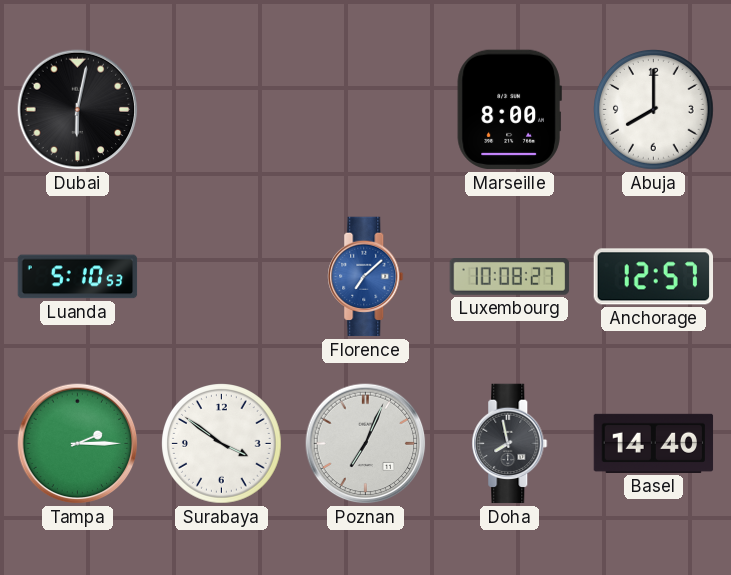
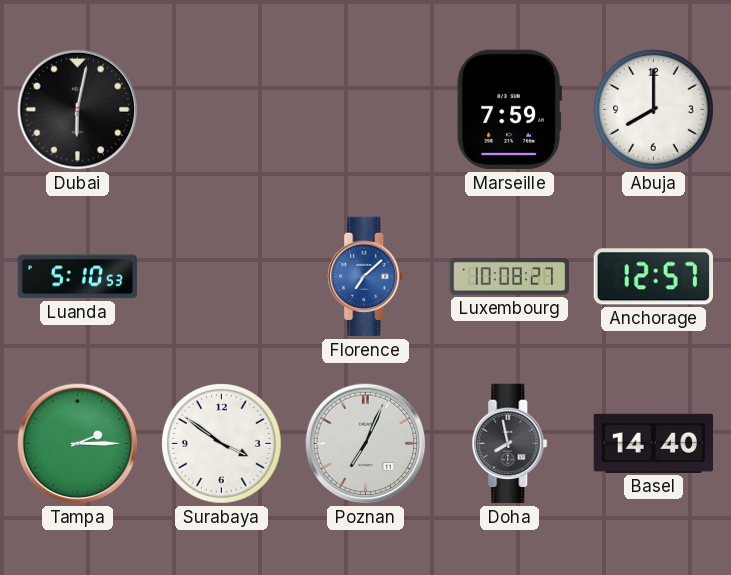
Marseille: 8:00 -> 7:59 (509, 110)
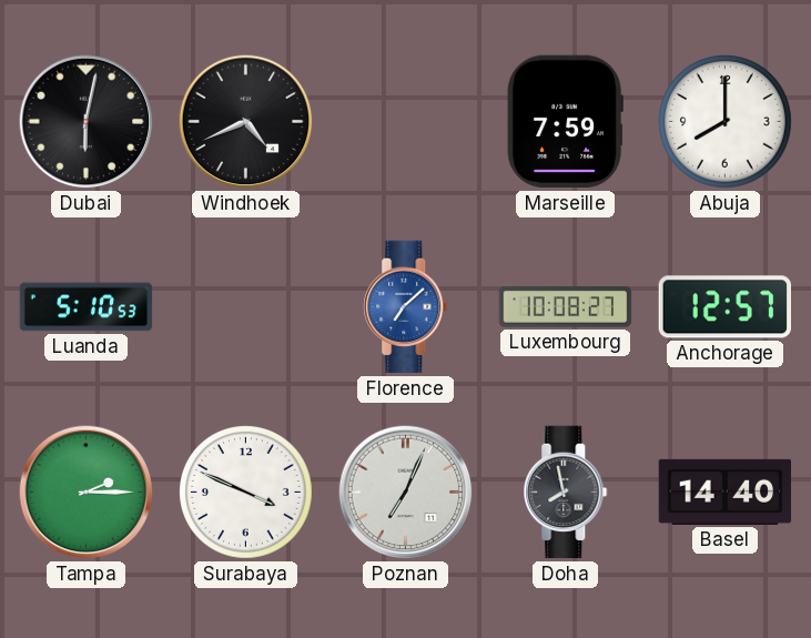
Windhoek: none -> 4:41 (246, 122)
Surabaya: 3:51 -> 3:49 (246, 493)
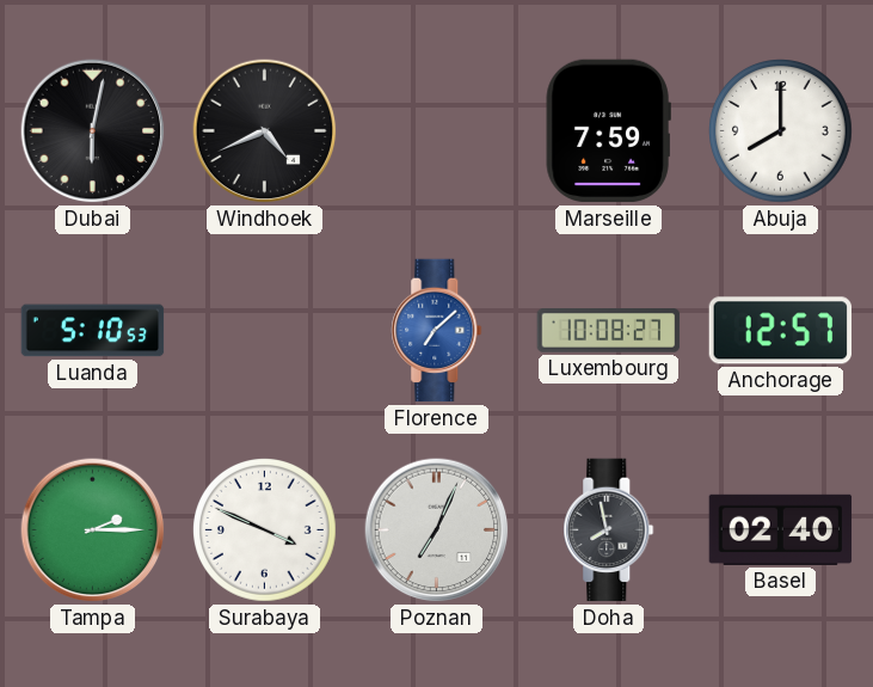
Basel: 14:40 -> 02:40 (781, 529)
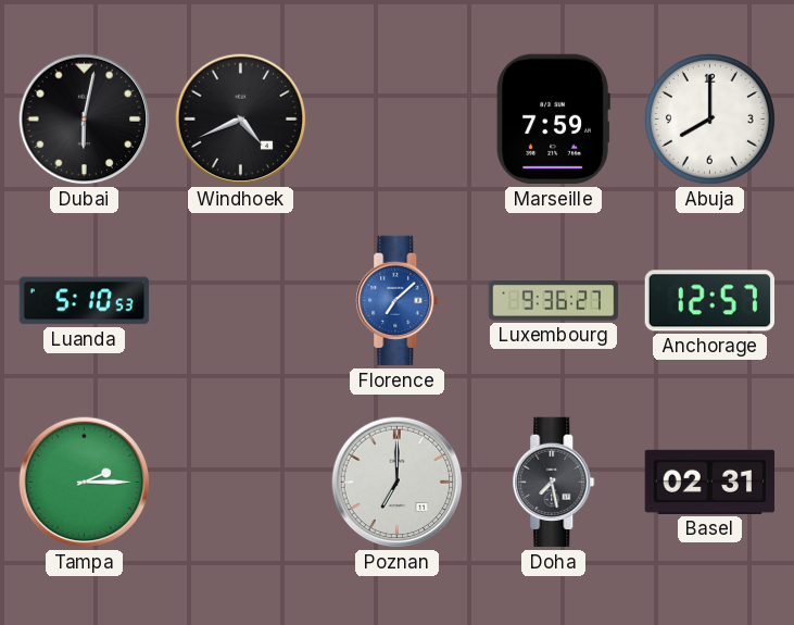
Luxembourg: 10:08 -> 9:36 (554, 301)
Surabaya: 3:49 -> none (265, 530)
Poznan: 7:04 -> 7:00 (398, 483)
Doha: 7:58 -> 7:28 (554, 483)
Basel: 02:40 -> 02:31 (710, 482)
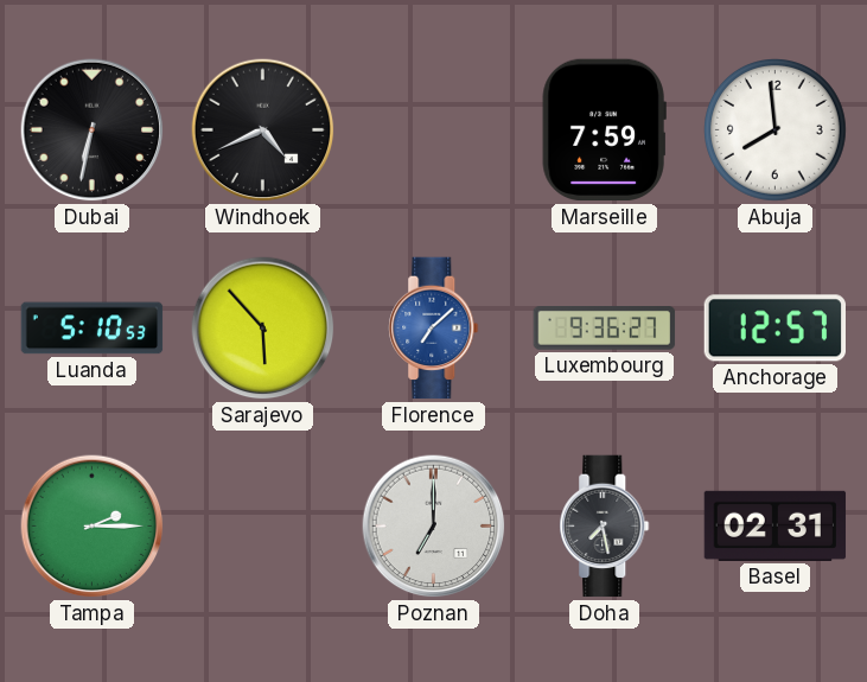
Dubai: 6:02 -> 6:32 (93, 130)
Abuja: 8:00 -> 7:59 (776, 130)
Sarajevo: none -> 5:53 (263, 329)
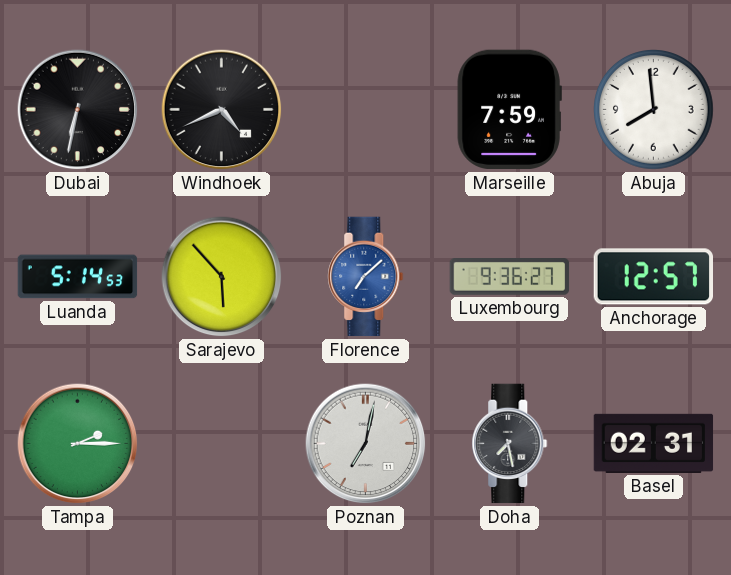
Luanda: 5:10 -> 5:14 (78, 277)
Poznan: 7:00 -> 7:02 (366, 444)
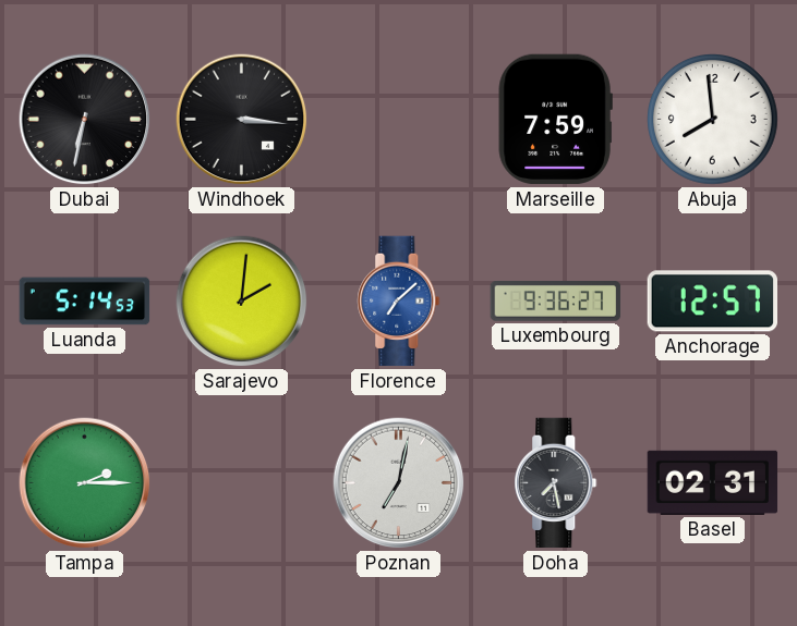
Windhoek: 4:41 -> 3:16 (242, 120)
Sarajevo: 5:53 -> 2:01 (242, 302)
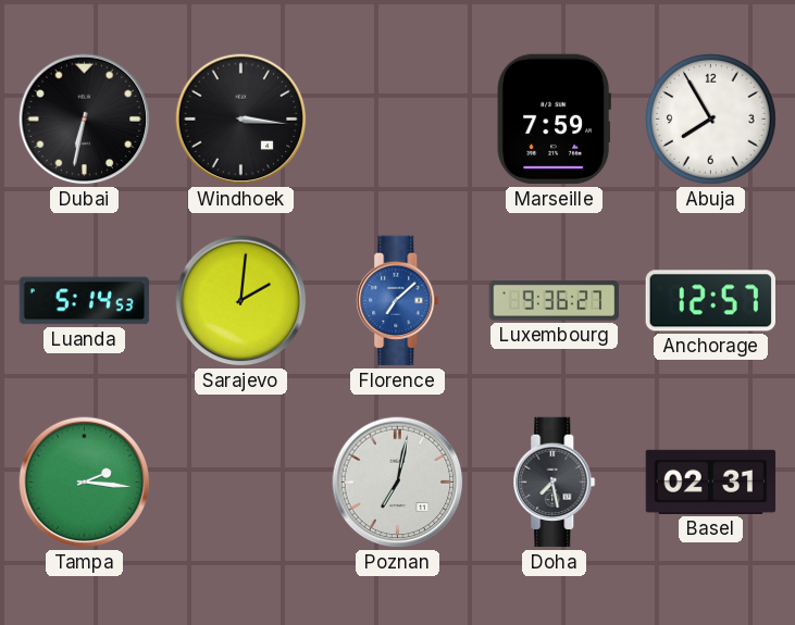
Abuja: 7:59 -> 7:55 (711, 120)
Tampa: 2:15 -> 2:16 (85, 483)
